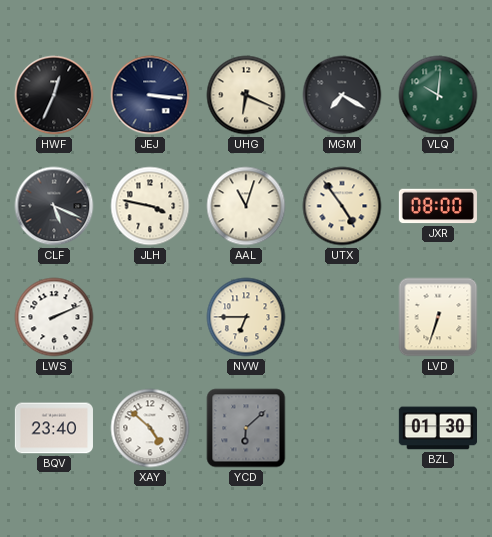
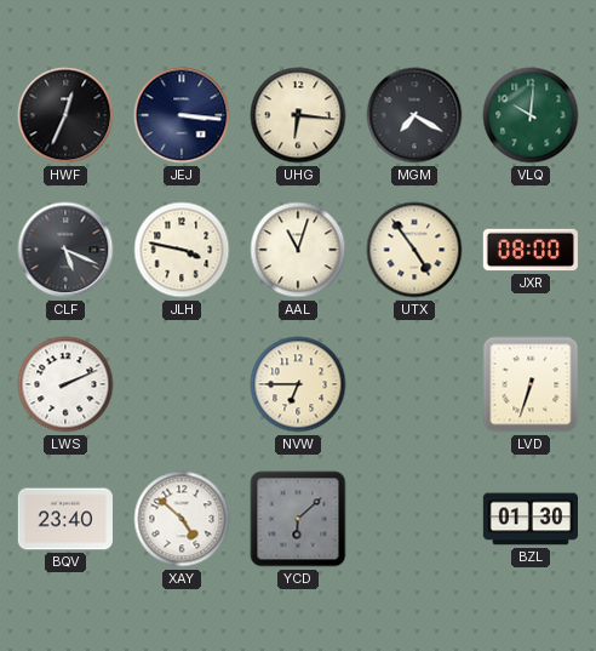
UHG: 6:19 -> 6:16 (298, 115)
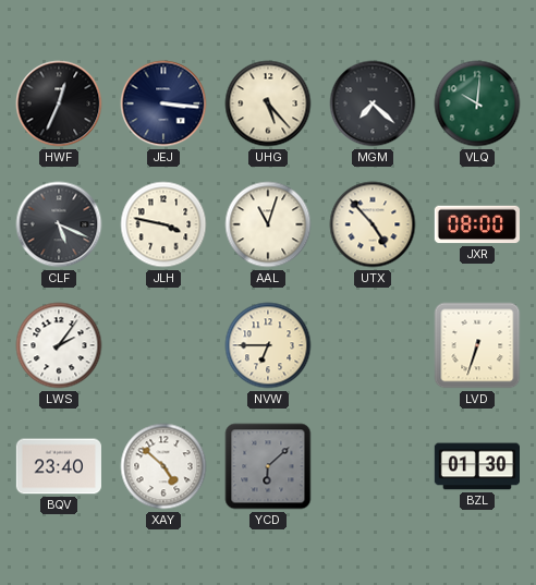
UHG: 6:16 -> 5:23 (268, 103)
MGM: 7:20 -> 7:22 (373, 103)
UTX: 4:54 -> 4:53 (373, 224)
LWS: 2:11 -> 2:06 (59, 345)
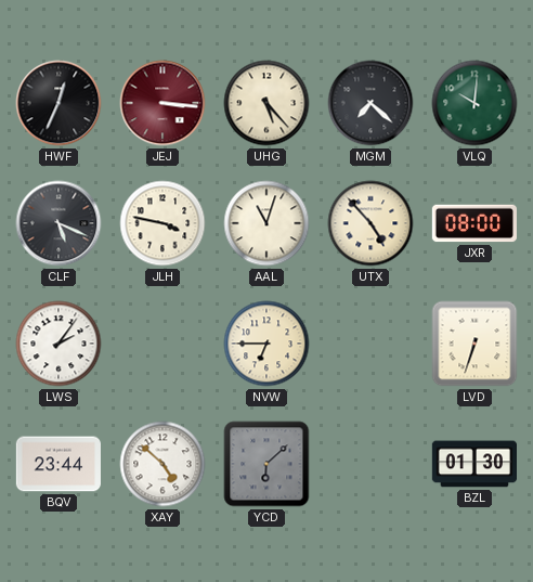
JEJ dial: navy -> burgundy (162, 103)
BQV: 23:40 -> 23:44 (58, 464)
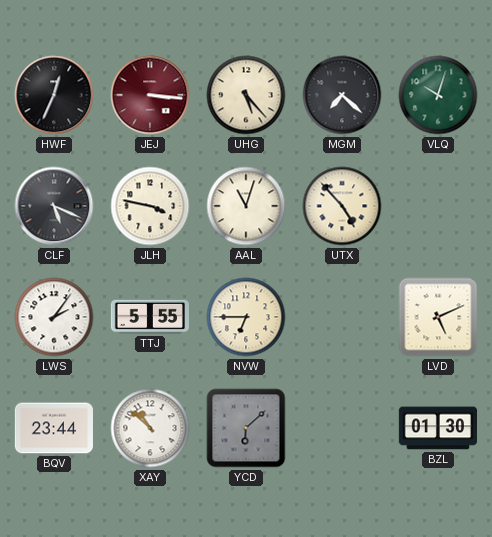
VLQ: 10:01 -> 10:03 (438, 95)
JXR: 08:00 -> none (473, 223)
TTJ: none -> 5:55 (150, 317)
LVD: 6:33 -> 5:11 (438, 317)
XAY: 4:52 -> 10:52 (150, 428)
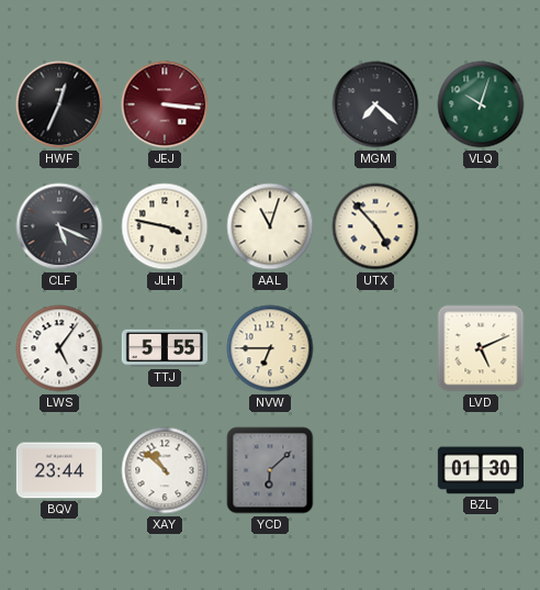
UHG: 5:23 -> none (246, 95)
LWS: 2:06 -> 5:06 (59, 348)
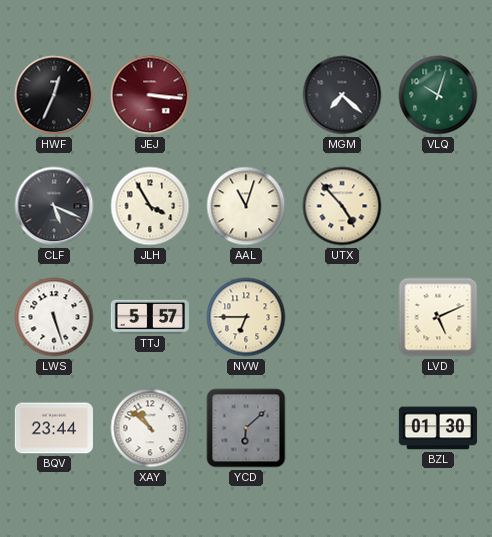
JLH: 3:47 -> 3:55 (150, 206)
LWS: 5:06 -> 5:27 (54, 317)
TTJ: 5:55 -> 5:57 (150, 317)
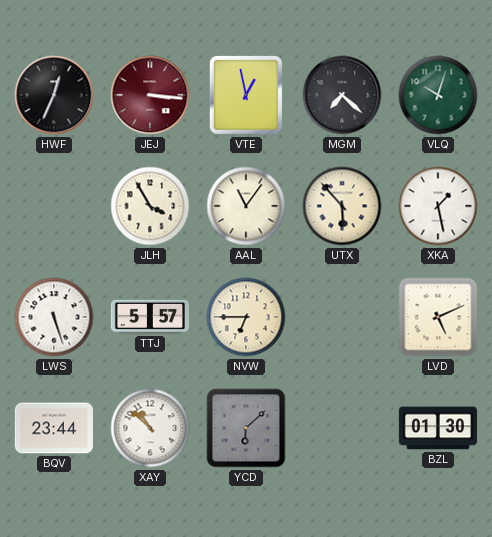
VTE: none -> 12:58 (246, 95)
CLF: 5:19 -> none (54, 206)
AAL: 11:03 -> 11:06 (246, 206)
UTX: 4:53 -> 5:53 (342, 206)
XKA: none -> 1:28 (438, 206)
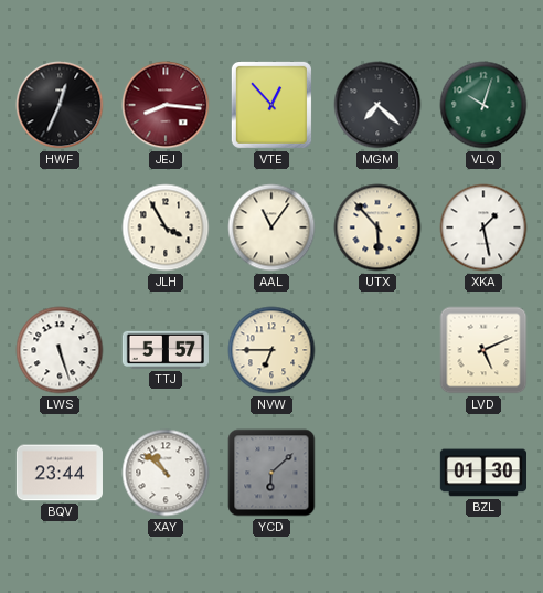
JEJ: 3:16 -> 8:16 (166, 105)
VTE: 12:58 -> 12:53 (271, 105)
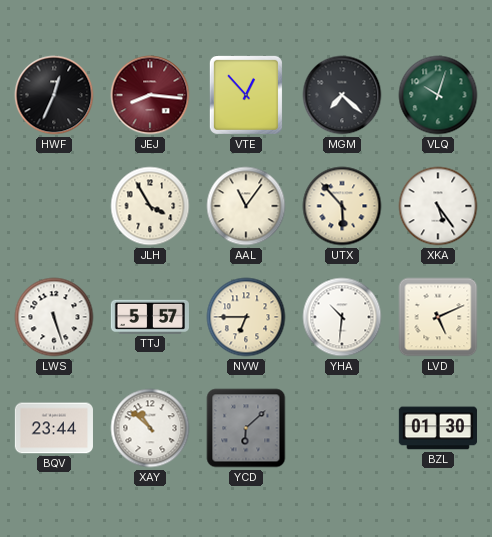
XKA: 1:28 -> 5:24 (438, 206)
YHA: none -> 10:31 (342, 317)
